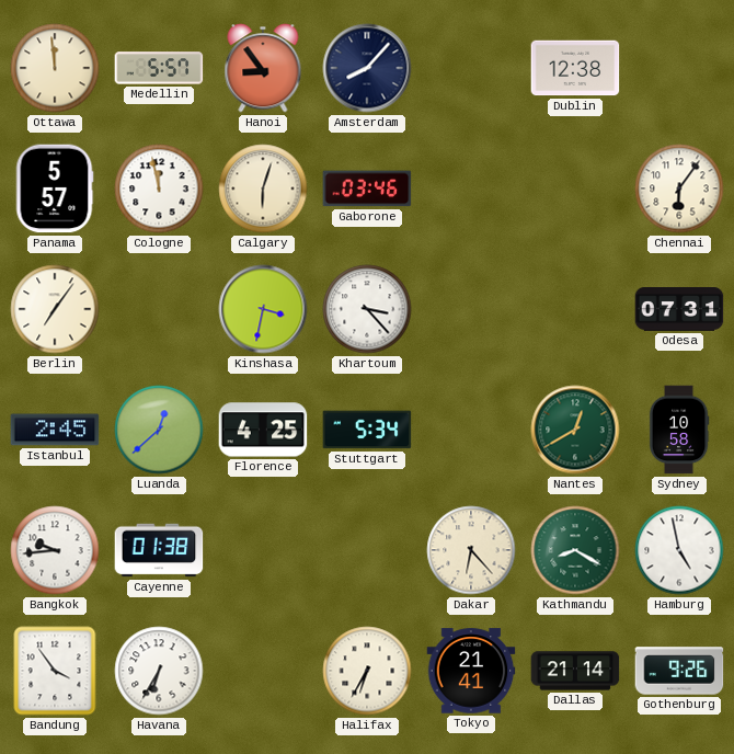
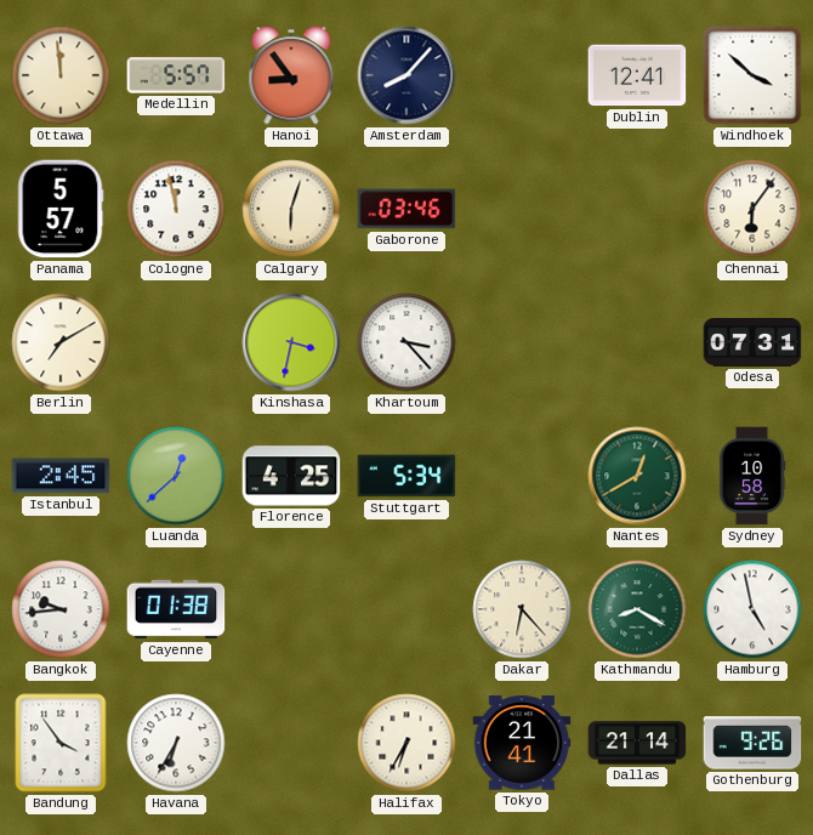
Dublin: 12:38 -> 12:41 (637, 75)
Windhoek: none -> 3:52 (752, 75)
Berlin: 7:06 -> 7:10 (61, 342)
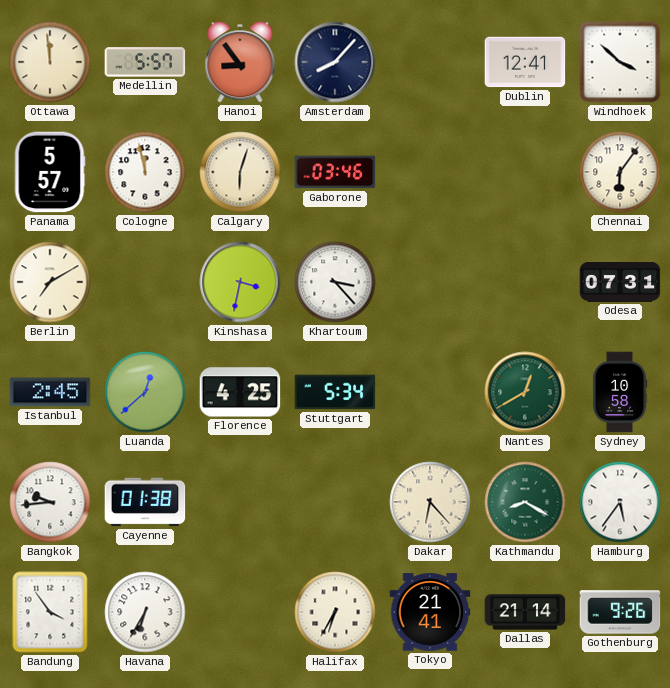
Hamburg: 4:58 -> 5:36 (620, 502)
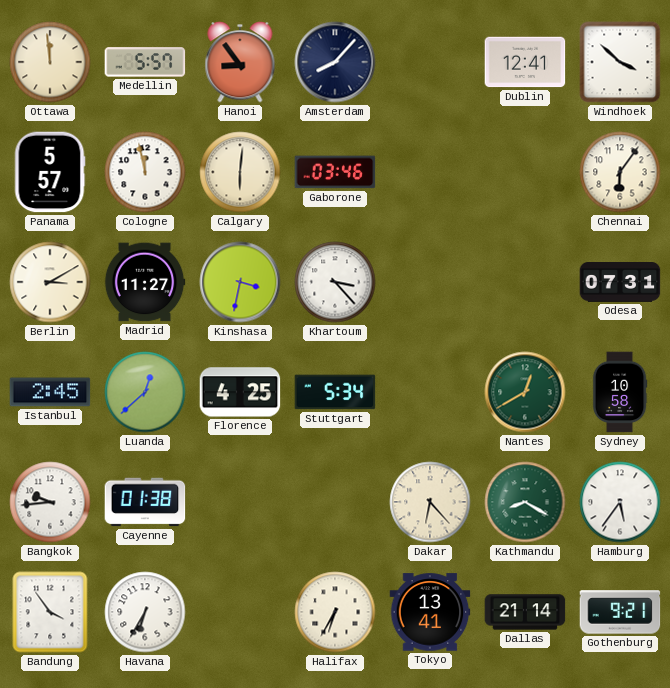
Calgary: 6:03 -> 6:01 (240, 172)
Berlin: 7:10 -> 3:10 (50, 282)
Madrid: none -> 11:27 (145, 282)
Tokyo: 21:41 -> 13:41 (430, 612)
Gothenburg: 9:26 -> 9:21 (620, 612)
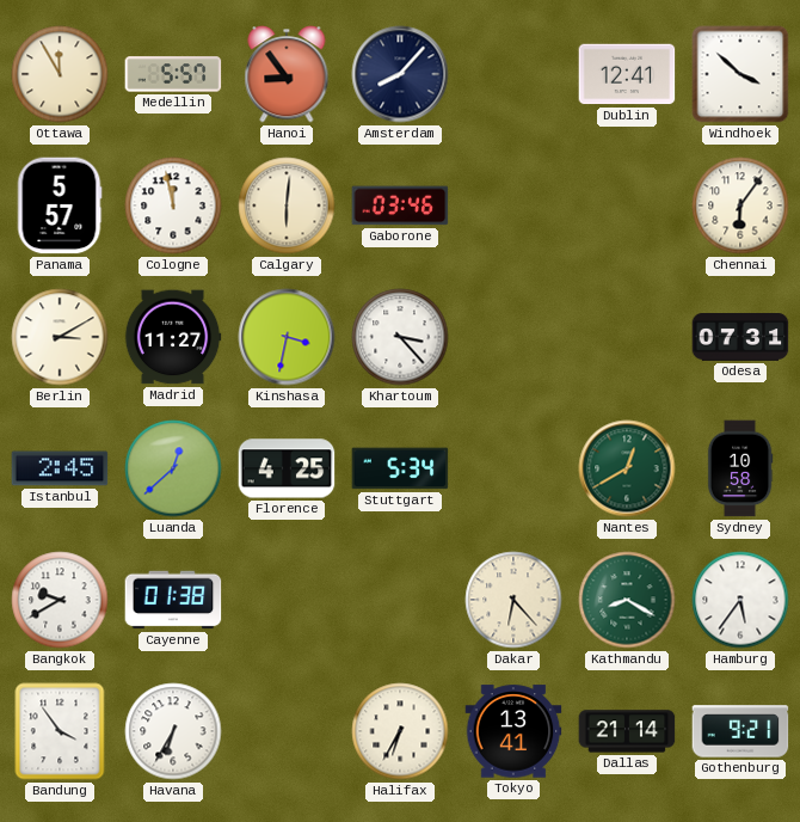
Ottawa: 11:59 -> 11:55 (60, 74)
Bangkok: 9:44 -> 9:40 (60, 600)
